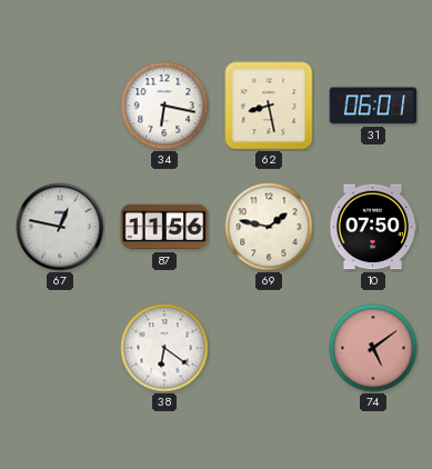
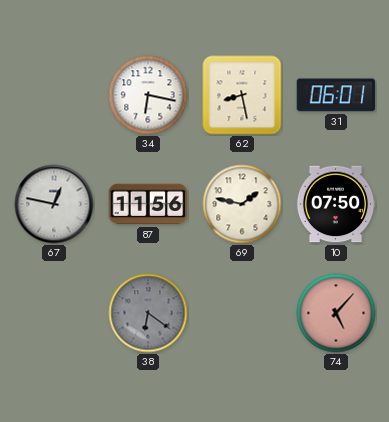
38 dial: white -> grey (148, 313)
74: 5:09 -> 5:07 (336, 313)
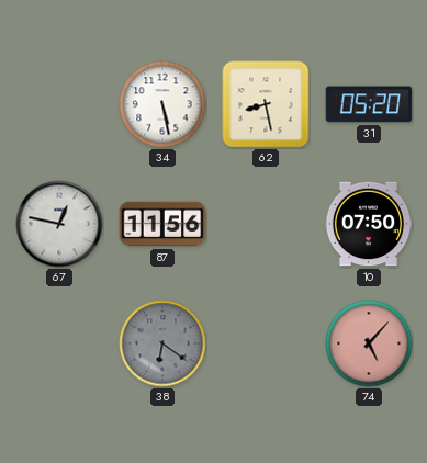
34: 6:17 -> 5:28 (162, 104)
31: 06:01 -> 05:20 (369, 104)
69: 1:47 -> none (242, 204)
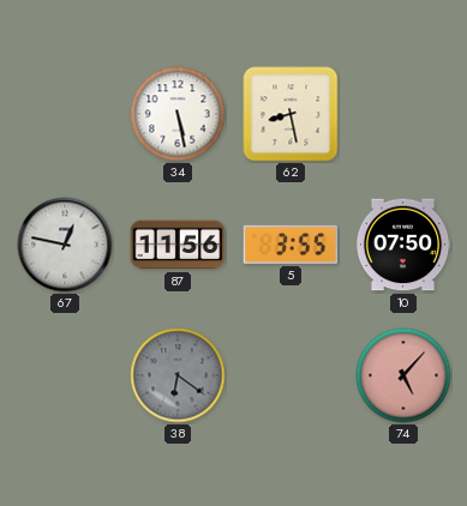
31: 05:20 -> none (369, 104)
5: none -> 3:55 (291, 245)
